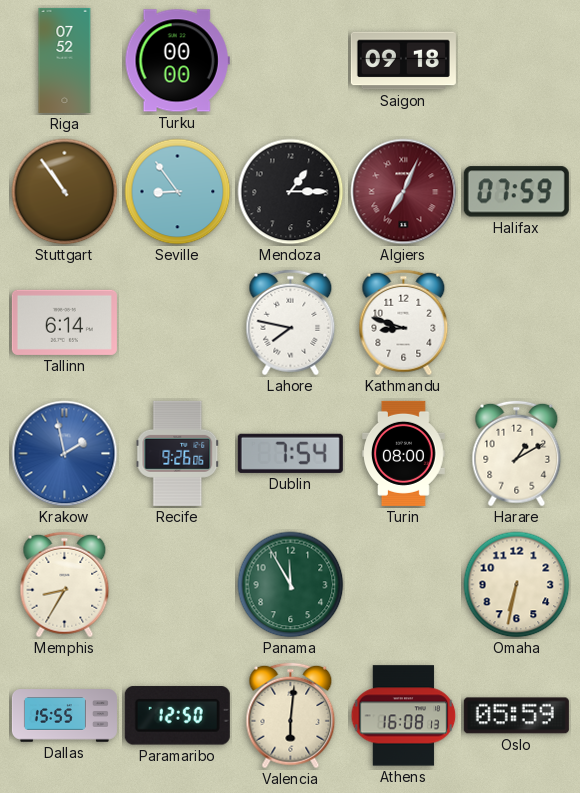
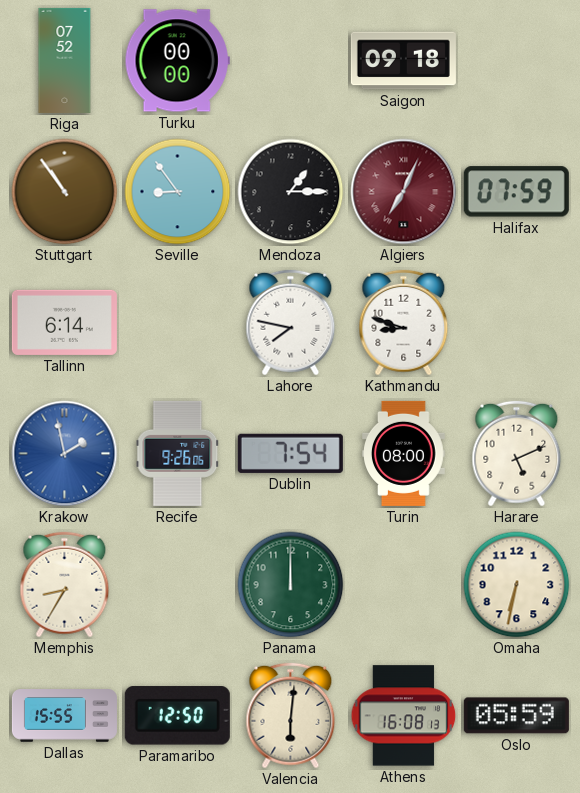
Harare: 1:10 -> 5:11 (517, 454)
Panama: 11:55 -> 12:00 (291, 585)
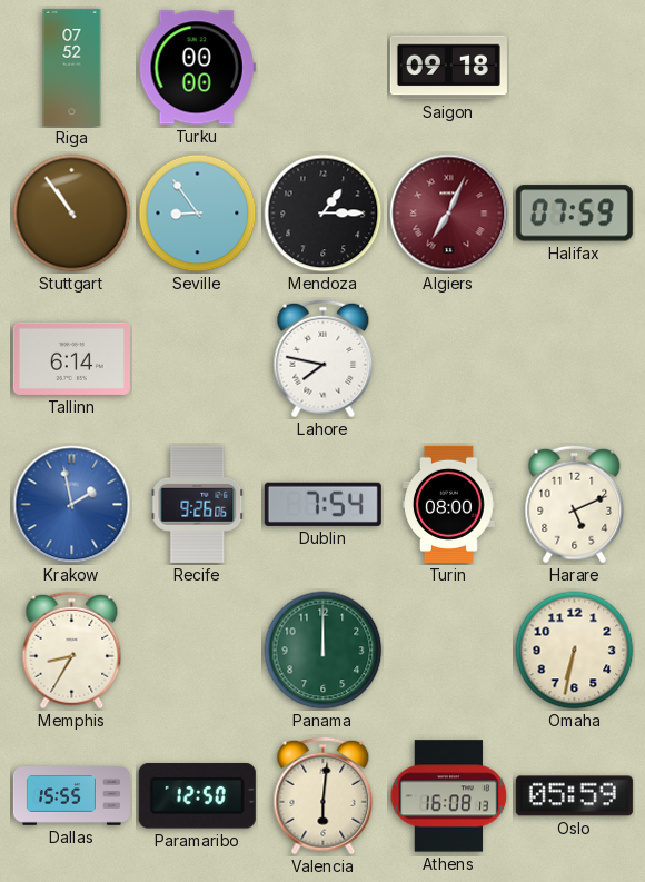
Kathmandu: 8:48 -> none (404, 323)
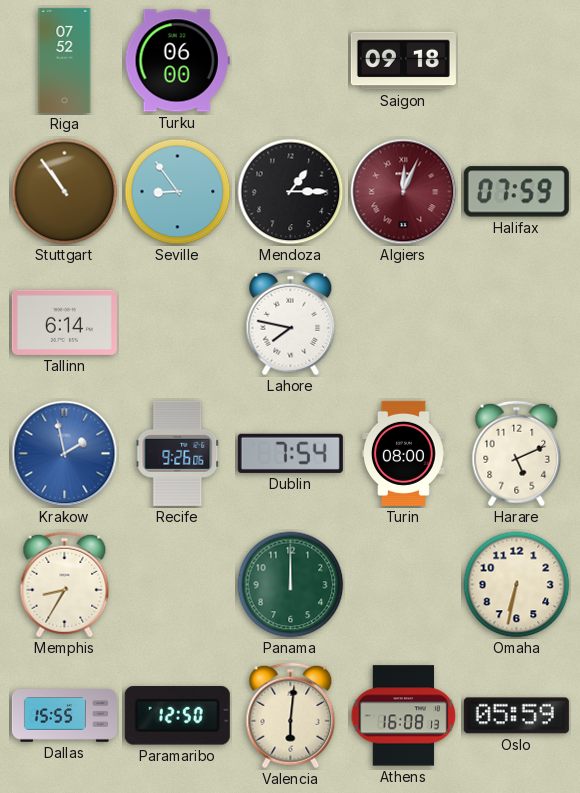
Turku: 00:00 -> 06:00 (177, 61)
Algiers: 7:04 -> 12:04 (404, 192)
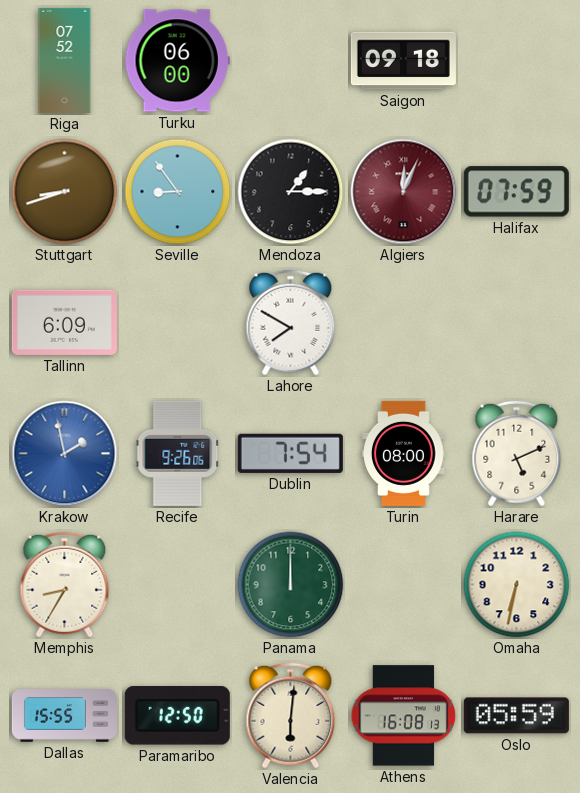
Stuttgart: 10:54 -> 8:42 (65, 192)
Tallinn: 6:14 -> 6:09 (64, 322)
Lahore: 7:47 -> 7:50 (291, 323)
